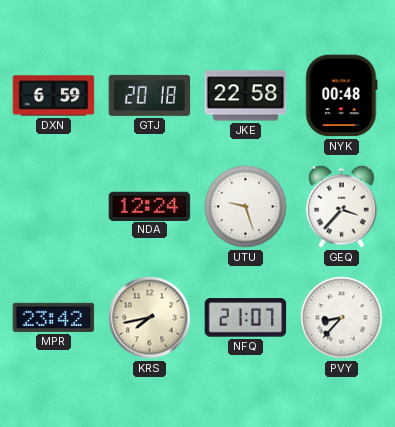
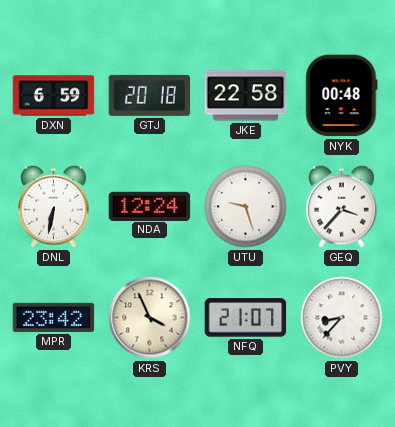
DNL: none -> 6:32 (54, 206)
KRS: 7:43 -> 3:56 (150, 318)
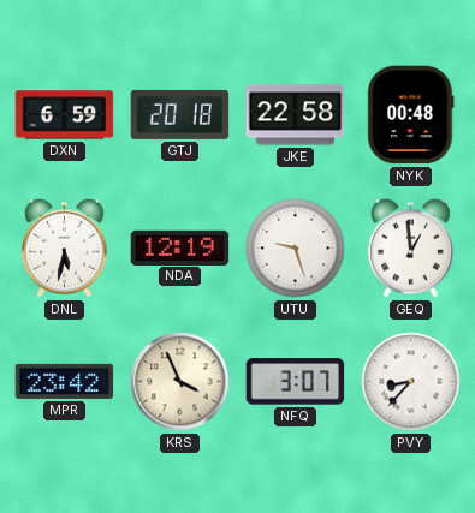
DNL: 6:32 -> 5:32 (65, 247)
NDA: 12:24 -> 12:19 (180, 247)
GEQ: 3:37 -> 12:59 (411, 247)
NFQ: 21:07 -> 3:07 (296, 382)
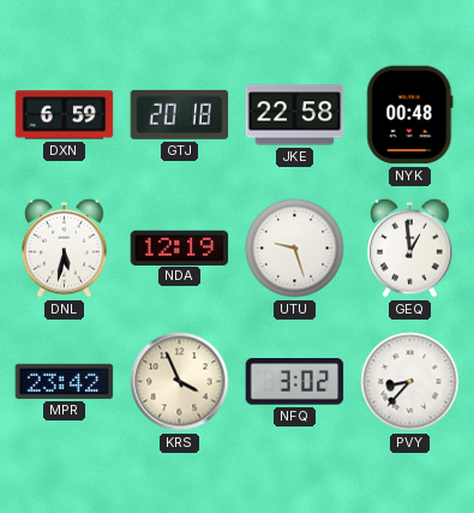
NFQ: 3:07 -> 3:02 (295, 382)
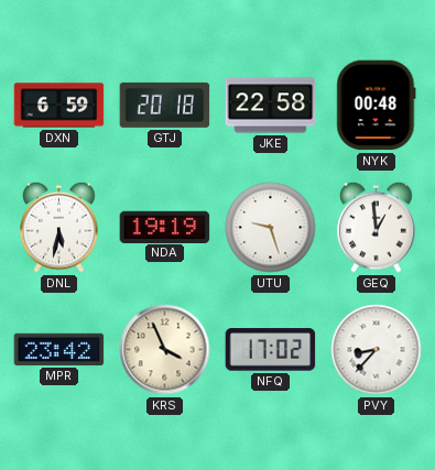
NDA: 12:19 -> 19:19 (165, 227)
NFQ: 3:02 -> 17:02 (271, 350)
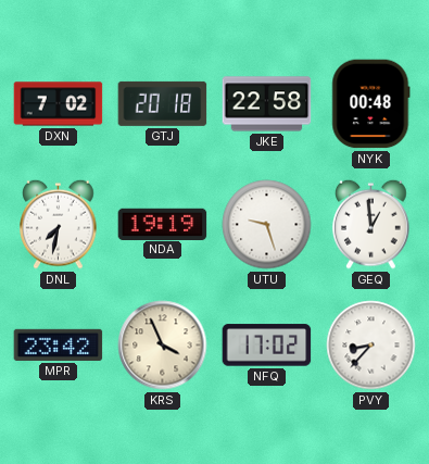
DXN: 6:59 -> 7:02 (59, 104)
DNL: 5:32 -> 7:32 (59, 224)
